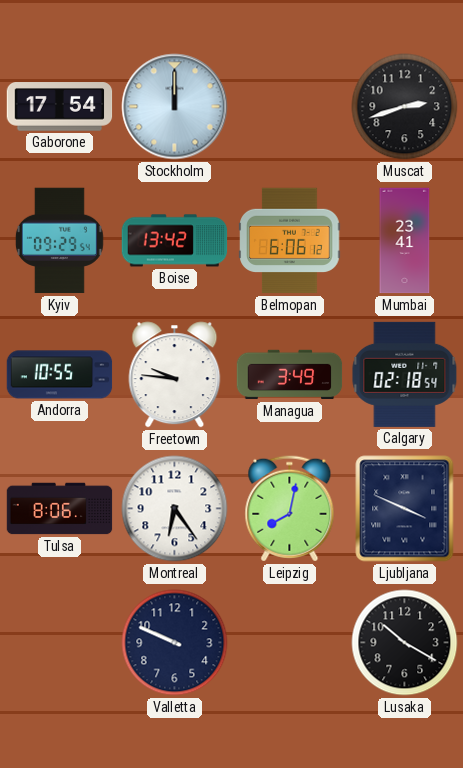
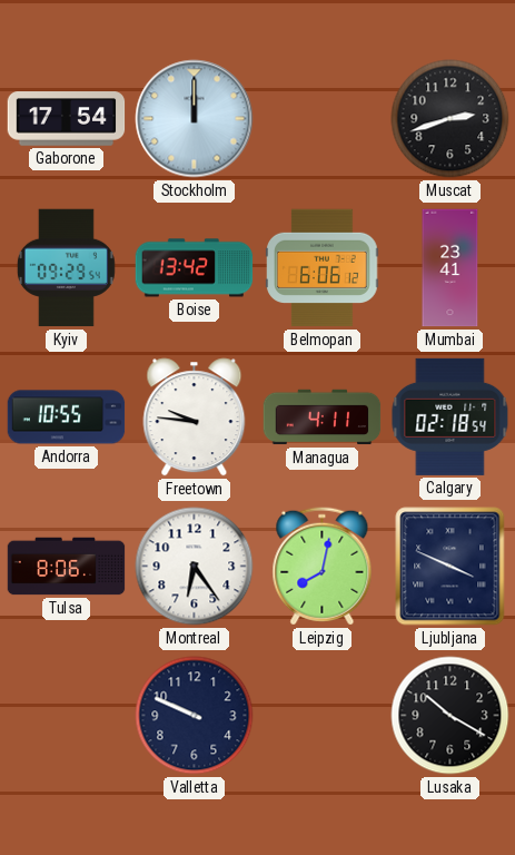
Managua: 3:49 -> 4:11 (323, 417)
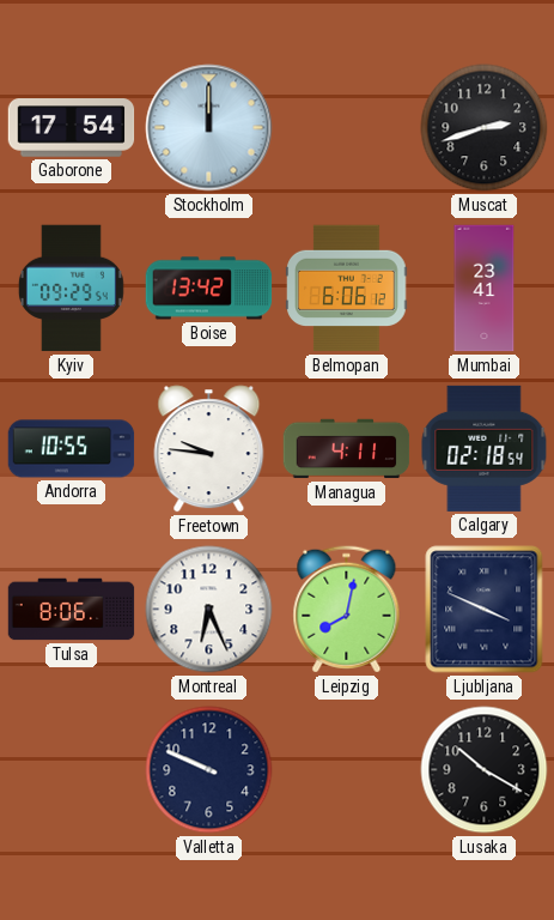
Montreal: 6:24 -> 6:26 (209, 610)
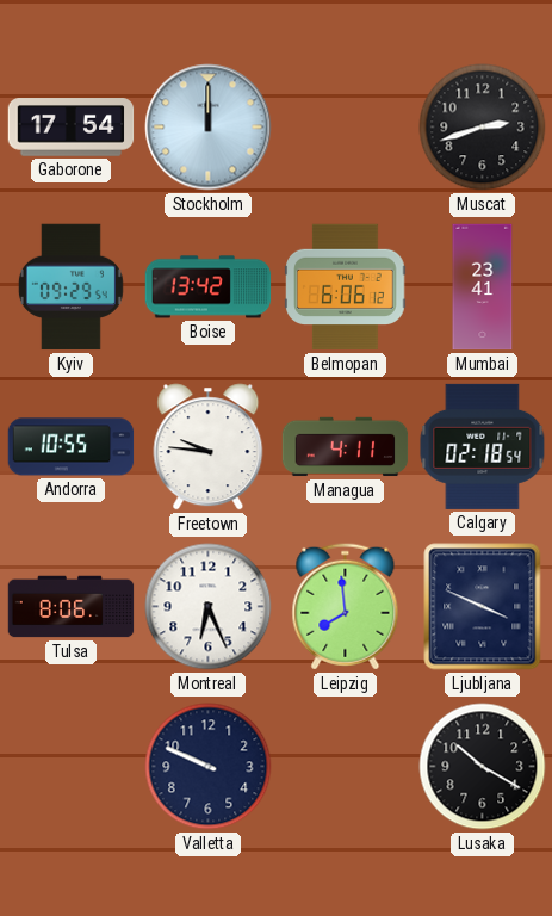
Leipzig: 8:02 -> 7:59 (346, 607)
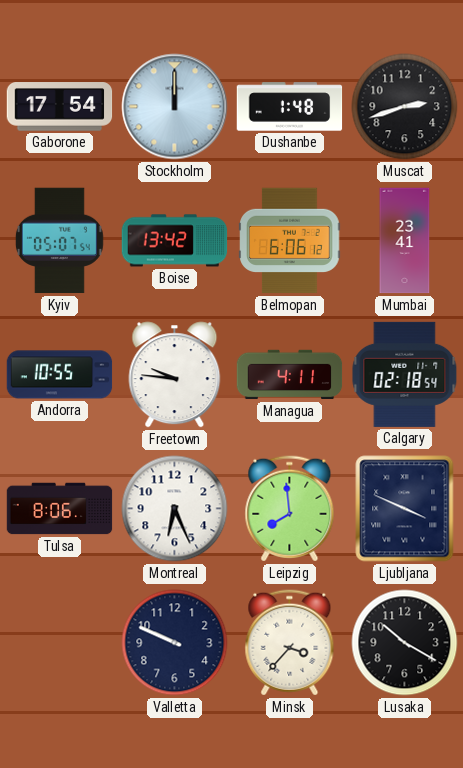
Dushanbe: none -> 1:48 (290, 107)
Kyiv: 09:29 -> 05:07 (59, 241)
Minsk: none -> 3:37 (290, 643)
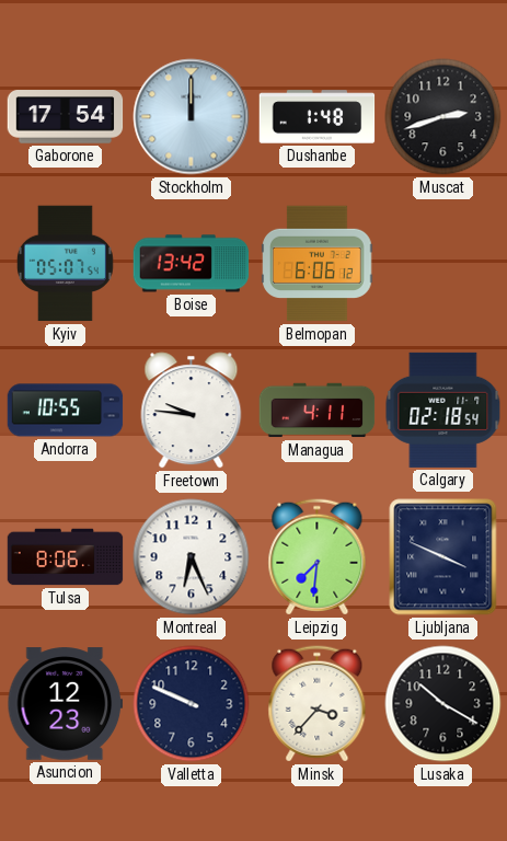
Mumbai: 23:41 -> none (405, 241)
Leipzig: 7:59 -> 7:31 (318, 557)
Asuncion: none -> 12:23 (66, 704)
